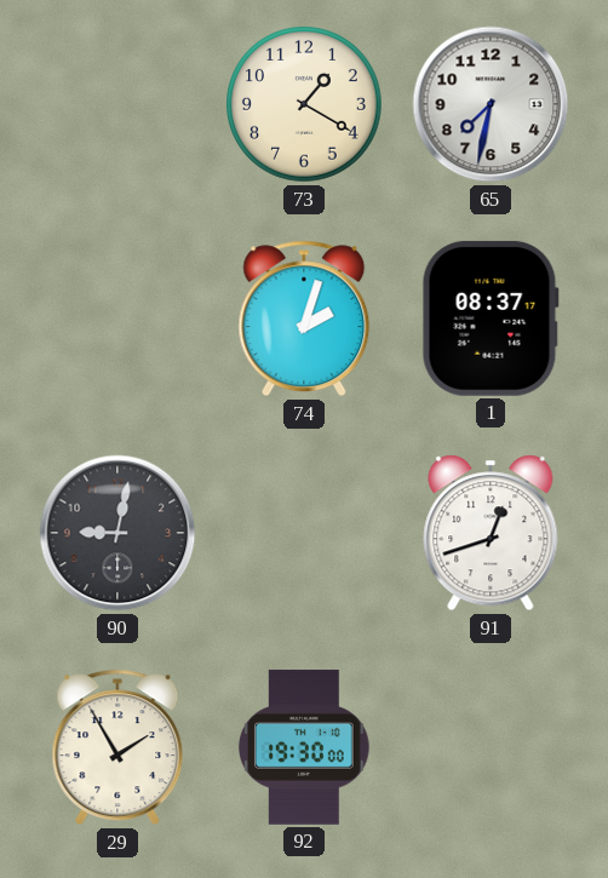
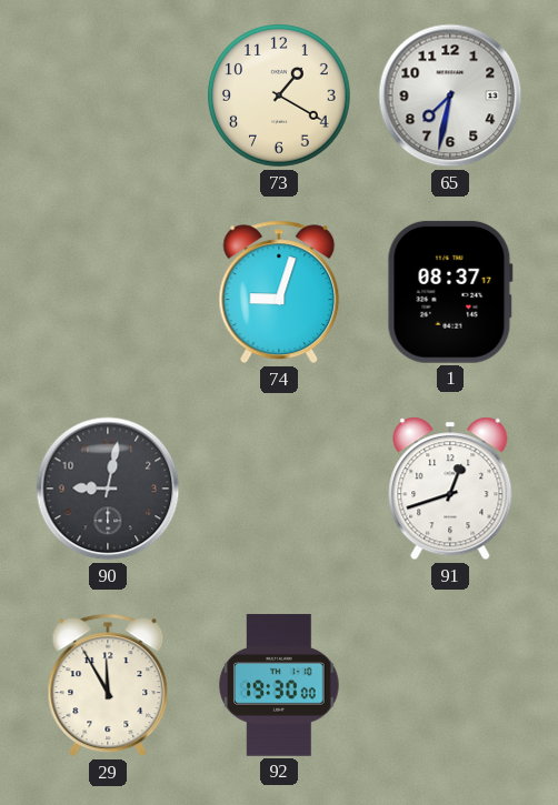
74: 2:03 -> 9:03 (279, 292)
29: 1:55 -> 11:55 (108, 685)
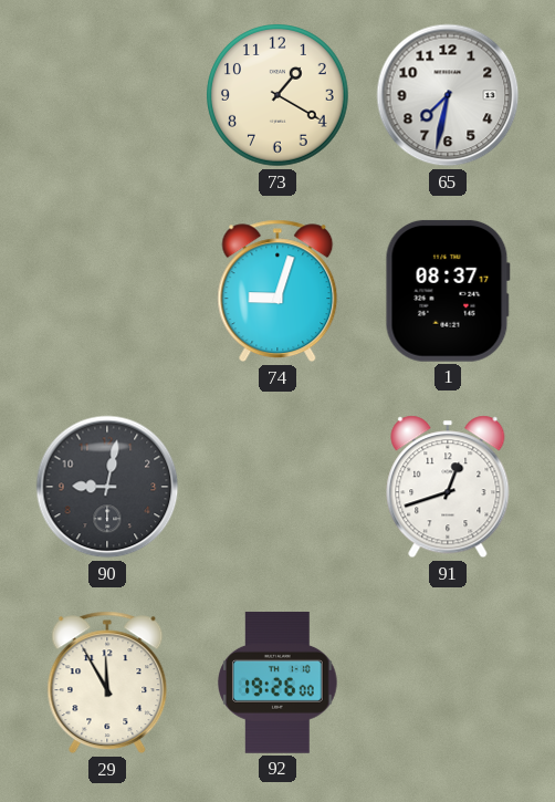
92: 19:30 -> 19:26 (279, 683)
